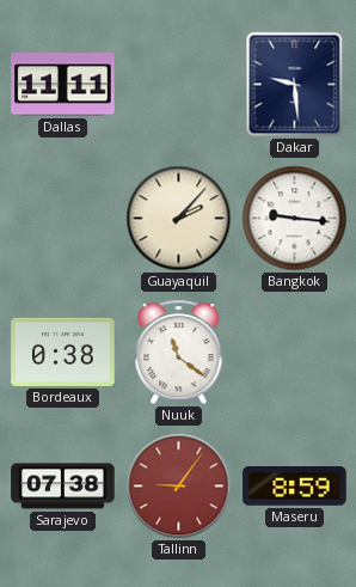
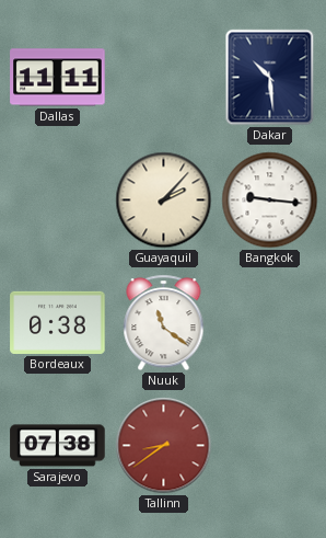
Dakar: 9:29 -> 10:29 (270, 78)
Tallinn: 9:06 -> 8:39 (164, 446)
Maseru: 8:59 -> none (295, 487)
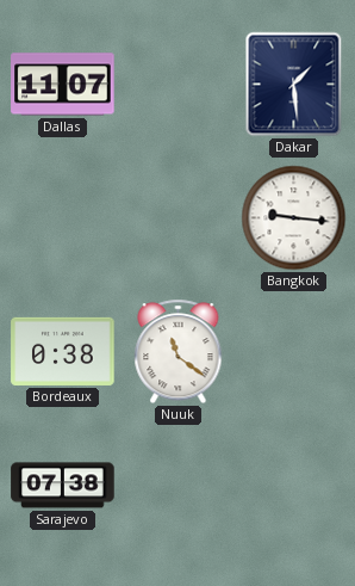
Dallas: 11:11 -> 11:07 (63, 85)
Dakar: 10:29 -> 1:29 (294, 85)
Guayaquil: 2:07 -> none (164, 201)
Tallinn: 8:39 -> none (164, 446)
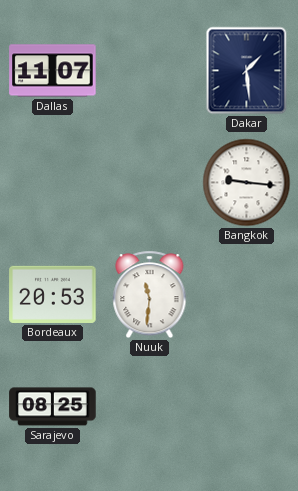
Bordeaux: 0:38 -> 20:53 (53, 294)
Nuuk: 11:21 -> 11:31 (150, 295)
Sarajevo: 07:38 -> 08:25 (53, 407)
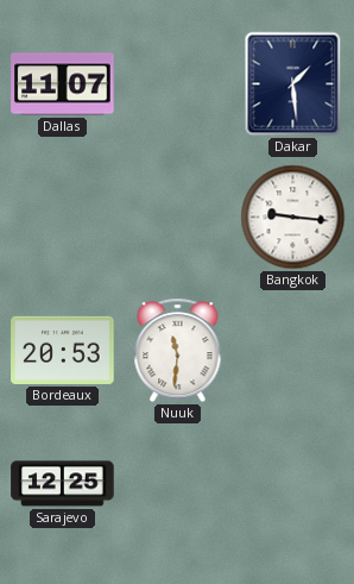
Sarajevo: 08:25 -> 12:25 (63, 484)
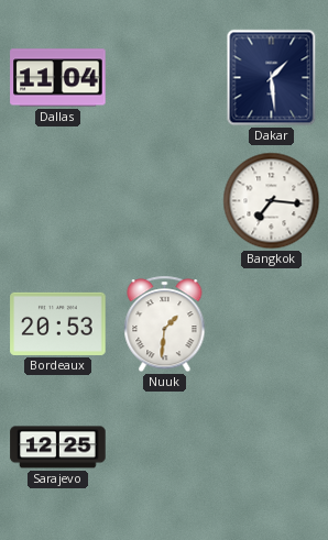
Dallas: 11:07 -> 11:04 (58, 78)
Bangkok: 9:16 -> 7:16 (272, 201)
Nuuk: 11:31 -> 1:31 (165, 324)
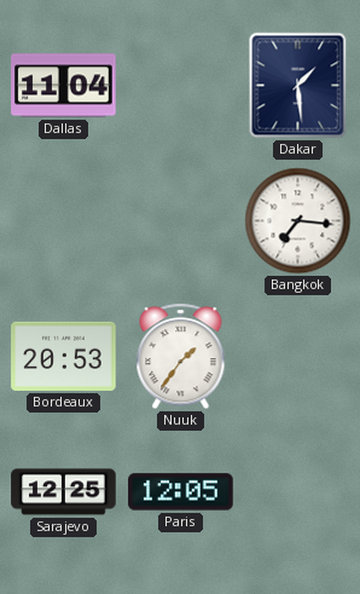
Nuuk: 1:31 -> 1:36 (181, 357)
Paris: none -> 12:05 (181, 492)
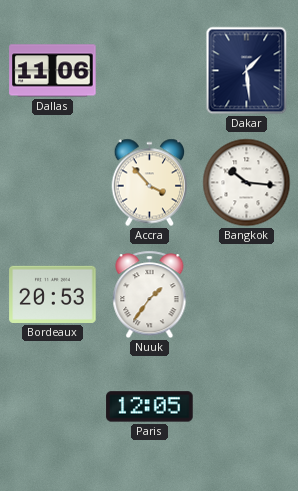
Dallas: 11:04 -> 11:06 (53, 71)
Accra: none -> 3:53 (150, 183)
Bangkok: 7:16 -> 10:16 (247, 183)
Sarajevo: 12:25 -> none (64, 492)
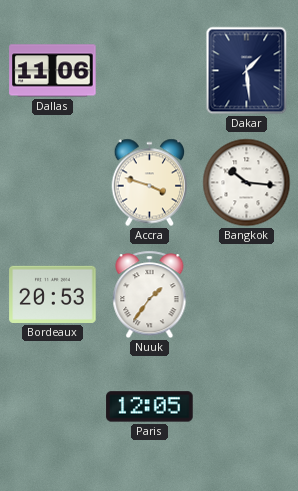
Accra: 3:53 -> 3:48 (150, 183)
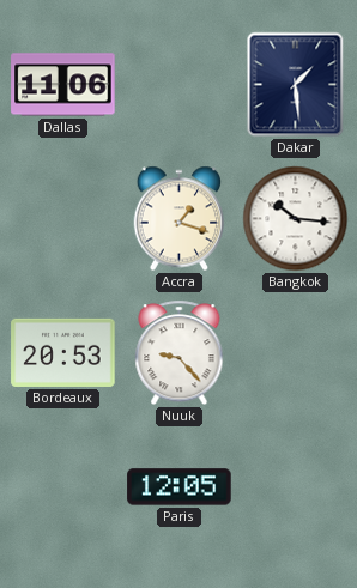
Accra: 3:48 -> 1:18 (180, 219)
Nuuk: 1:36 -> 9:23 (180, 353)
